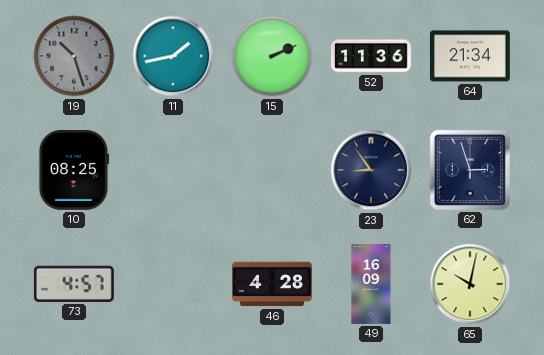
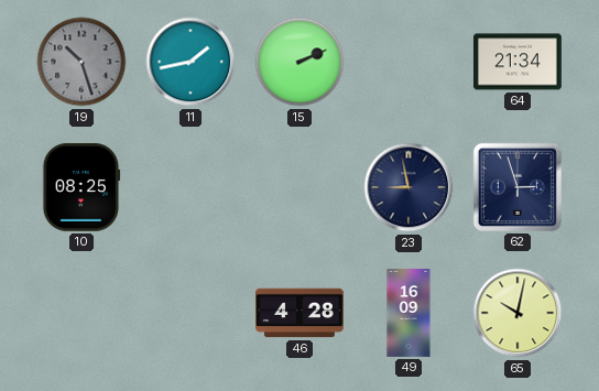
52: 11:36 -> none (372, 56)
23: 8:54 -> 8:58 (409, 187)
73: 4:57 -> none (74, 284)
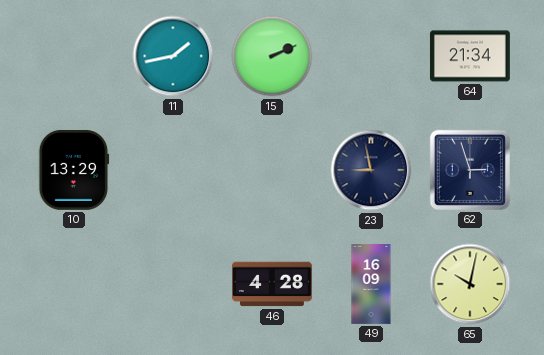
19: 10:27 -> none (81, 62)
10: 08:25 -> 13:29 (74, 170)
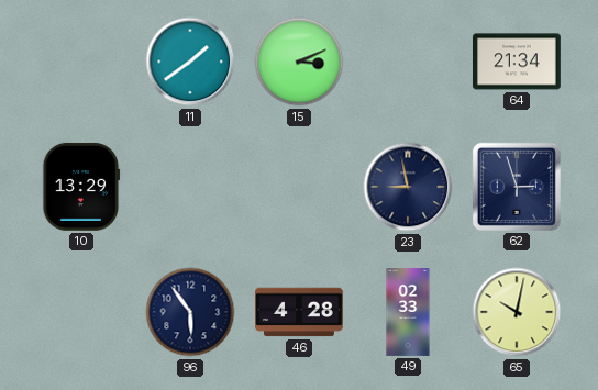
11: 1:43 -> 1:39 (190, 62)
15: 2:11 -> 3:11 (299, 62)
96: none -> 5:54 (190, 312)
49: 16:09 -> 02:33 (408, 313)
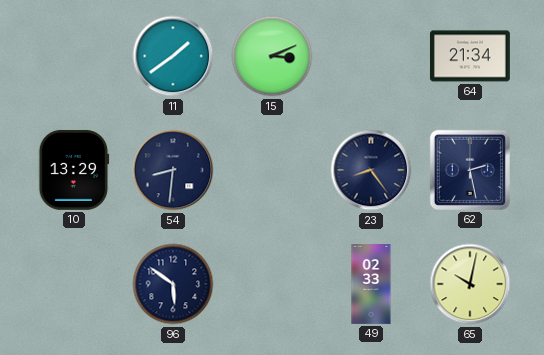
54: none -> 8:31 (173, 170)
23: 8:58 -> 8:24 (371, 170)
62: 2:57 -> 2:28 (470, 170)
96: 5:54 -> 5:51 (173, 284)
46: 4:28 -> none (300, 312)
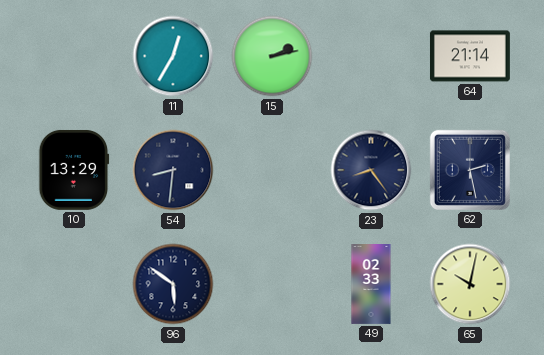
11: 1:39 -> 12:35 (173, 56)
15: 3:11 -> 2:13 (272, 56)
64: 21:34 -> 21:14 (470, 56)
